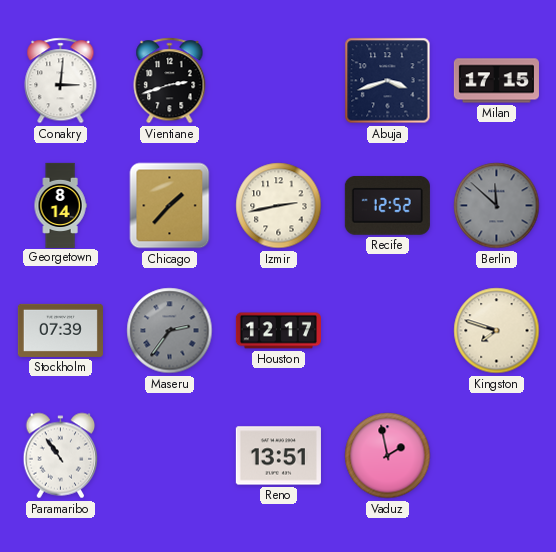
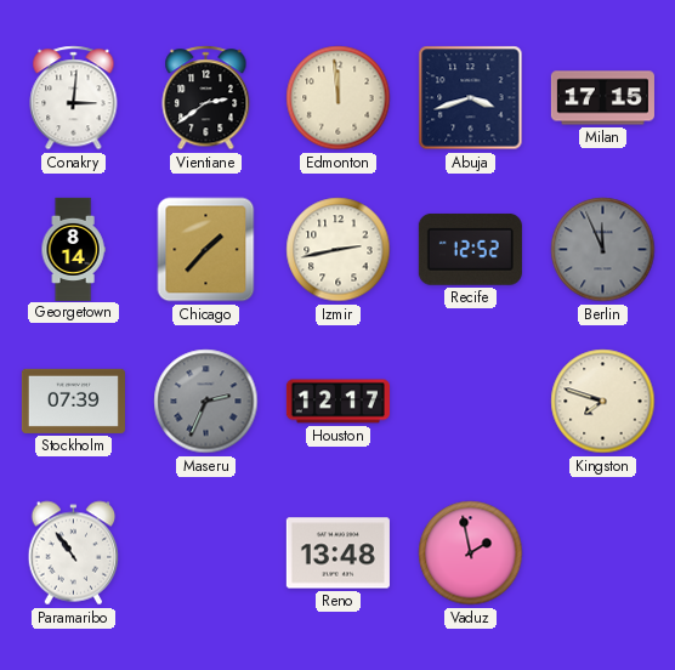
Vientiane: 2:42 -> 2:39 (206, 98)
Edmonton: none -> 11:59 (339, 98)
Berlin: 11:52 -> 11:56 (603, 250)
Maseru: 2:36 -> 2:34 (206, 402)
Reno: 13:51 -> 13:48 (337, 553)
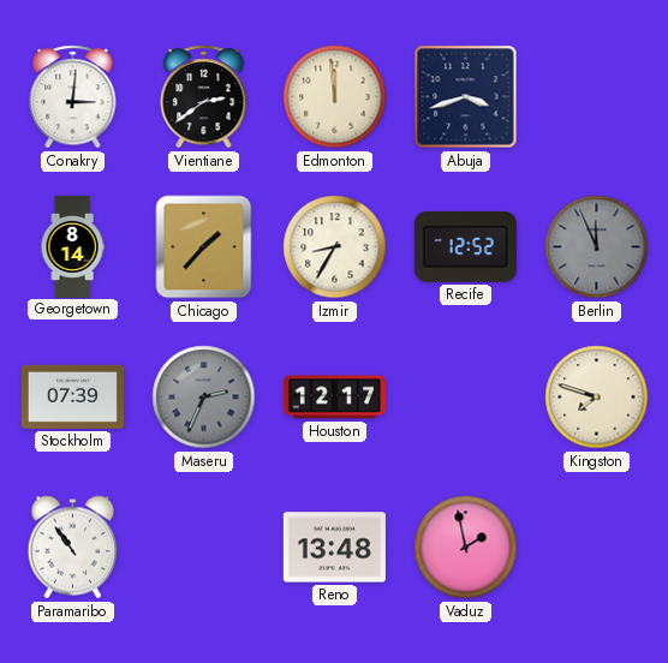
Milan: 17:15 -> none (602, 98)
Izmir: 2:43 -> 8:35 (335, 247)
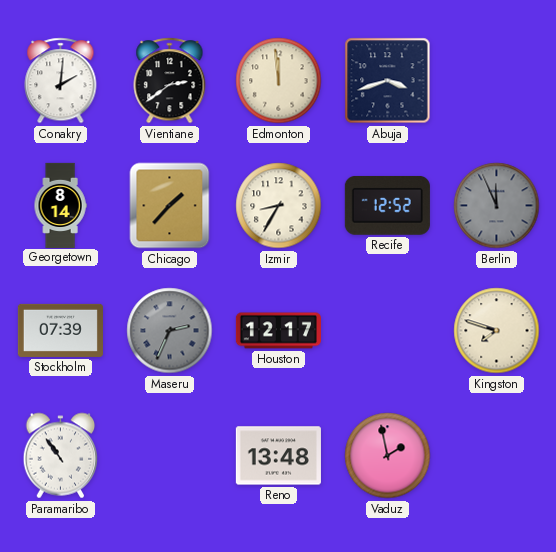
Conakry: 3:01 -> 2:01 (61, 81)
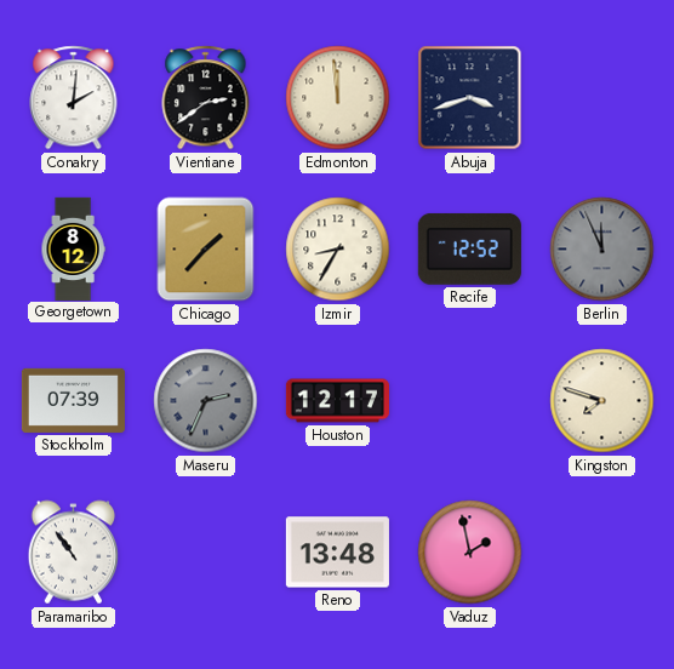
Georgetown: 8:14 -> 8:12 (73, 248)
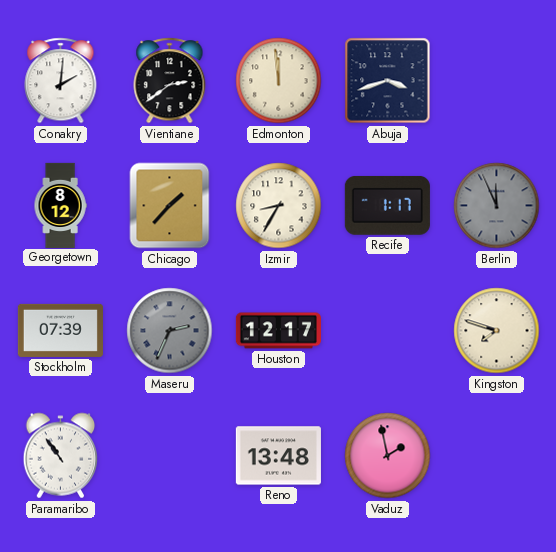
Recife: 12:52 -> 1:17 (387, 205)
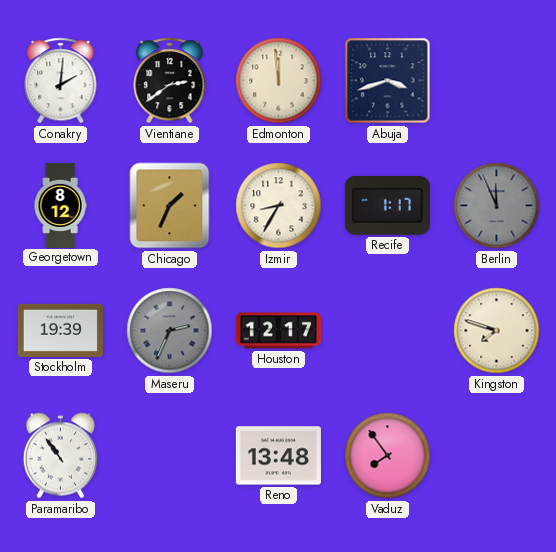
Chicago: 1:37 -> 1:34 (170, 206)
Stockholm: 07:39 -> 19:39 (60, 330)
Vaduz: 1:58 -> 7:54 (388, 456)
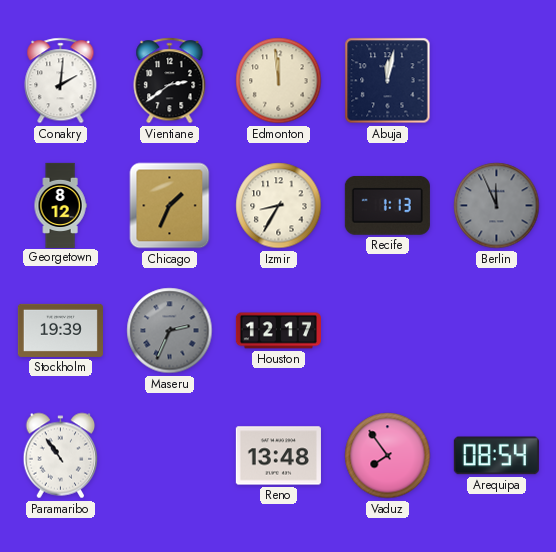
Abuja: 3:42 -> 12:02 (388, 81)
Recife: 1:17 -> 1:13 (387, 205)
Kingston: 7:48 -> none (497, 331)
Arequipa: none -> 08:54 (496, 456)
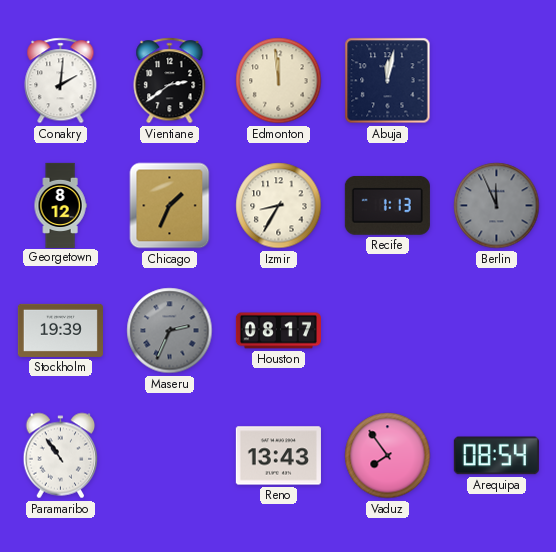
Houston: 12:17 -> 08:17 (278, 331)
Reno: 13:48 -> 13:43 (278, 456)
